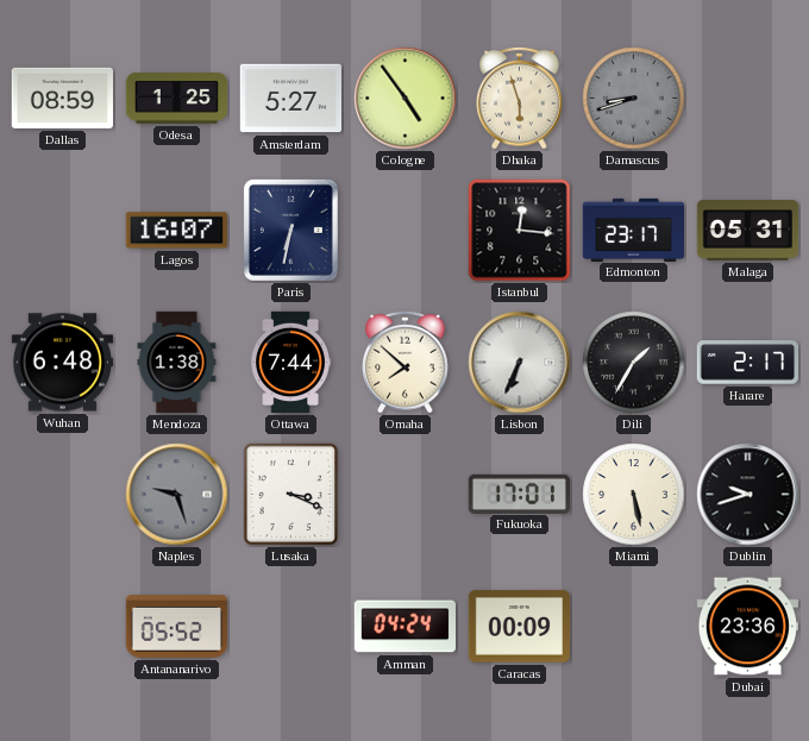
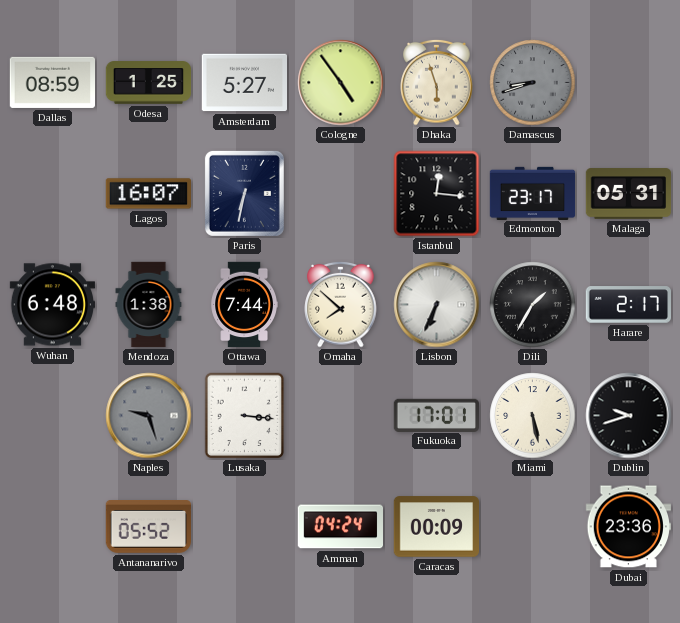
Lusaka: 3:19 -> 3:16 (245, 416)
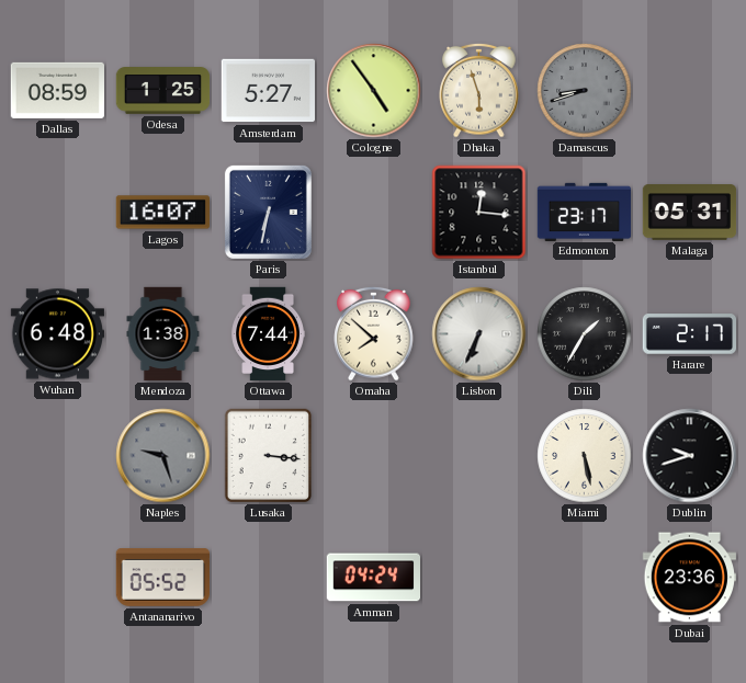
Fukuoka: 17:01 -> none (436, 415)
Caracas: 00:09 -> none (436, 527)
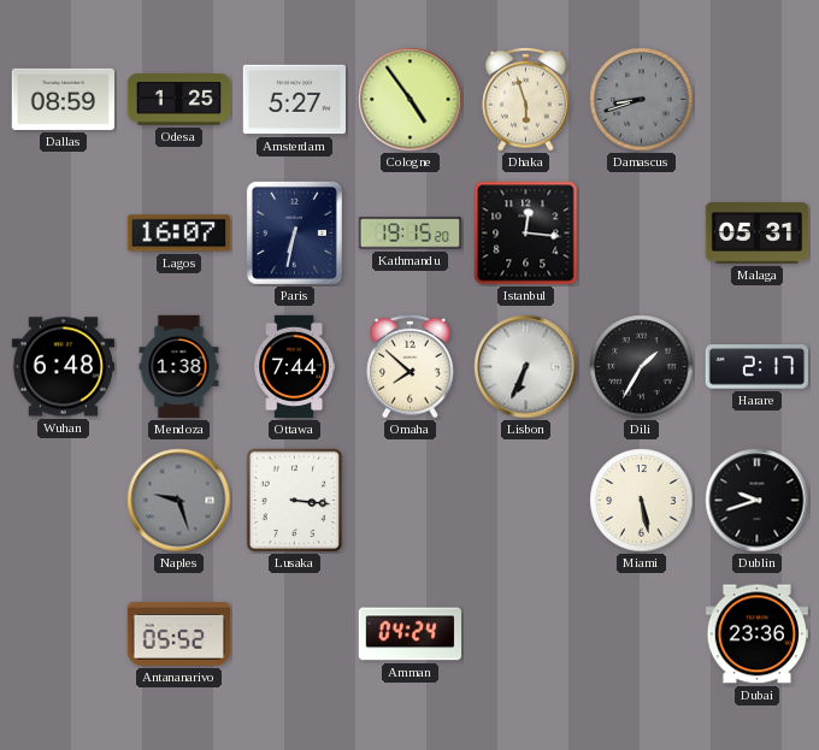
Kathmandu: none -> 19:15 (411, 234)
Edmonton: 23:17 -> none (585, 212)
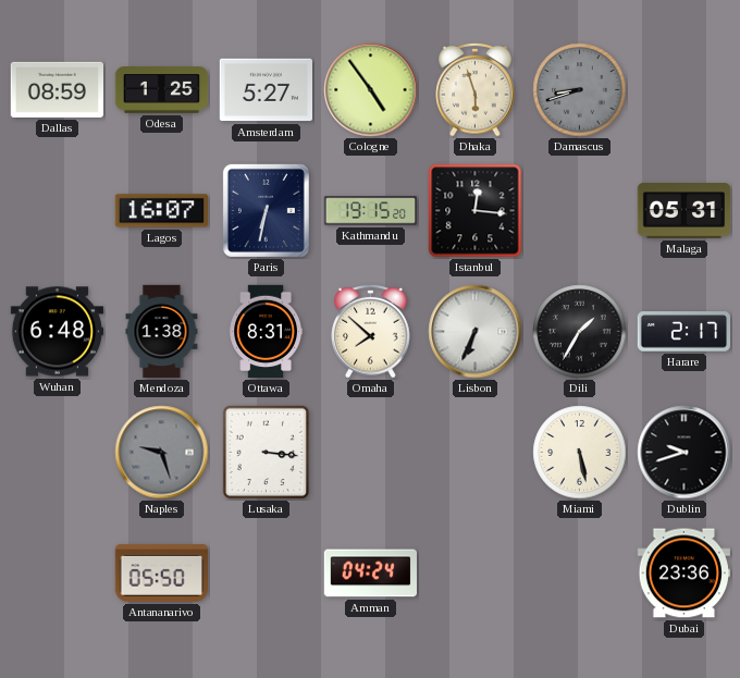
Ottawa: 7:44 -> 8:31 (266, 332)
Antananarivo: 05:52 -> 05:50 (161, 574)
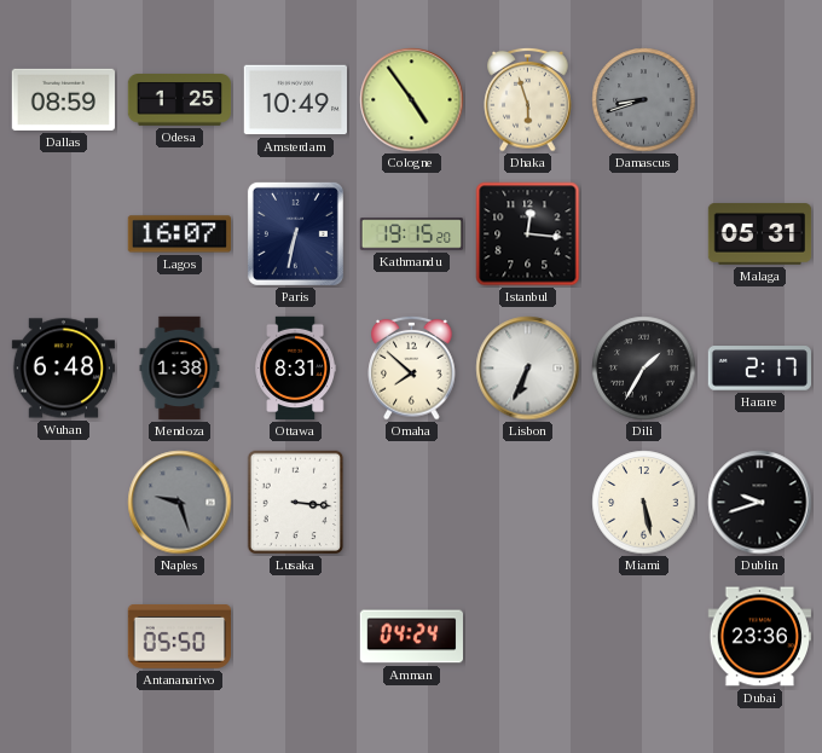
Amsterdam: 5:27 -> 10:49 (295, 100)
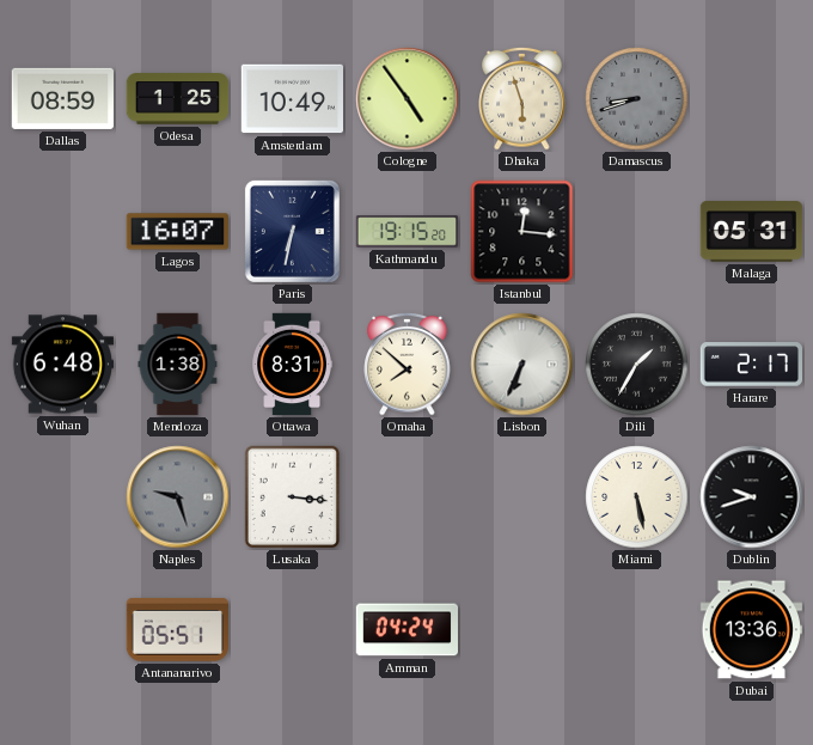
Antananarivo: 05:50 -> 05:51 (177, 630)
Dubai: 23:36 -> 13:36 (751, 630)
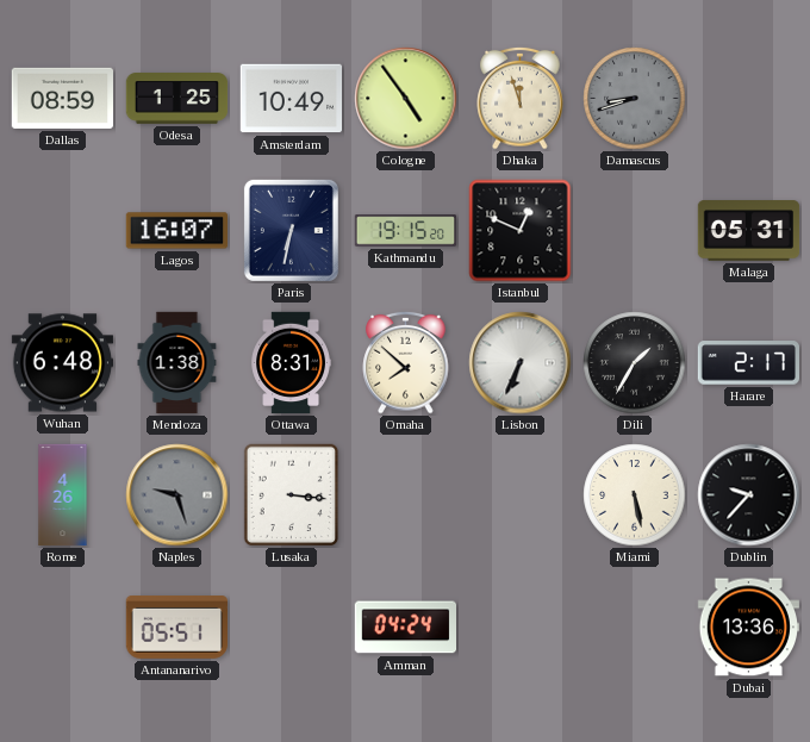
Dhaka: 5:57 -> 11:57 (521, 98)
Istanbul: 12:16 -> 12:49 (521, 231)
Rome: none -> 4:26 (63, 495)
Dublin: 9:42 -> 9:37 (749, 495)
